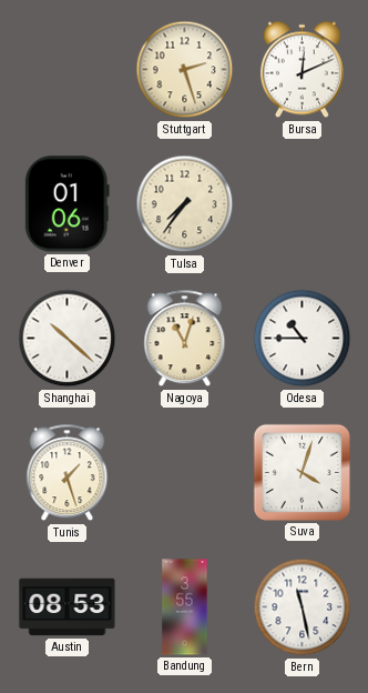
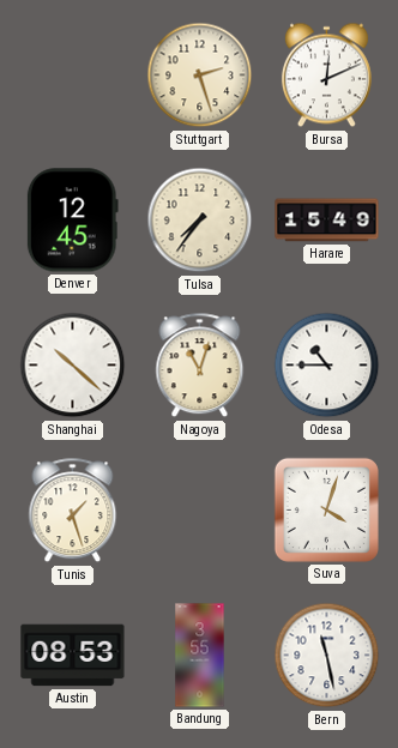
Denver: 01:06 -> 12:45 (72, 221)
Harare: none -> 15:49 (327, 221)
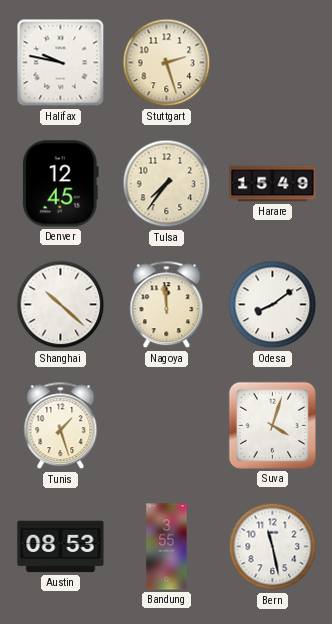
Halifax: none -> 9:47 (61, 63)
Bursa: 12:11 -> none (326, 76)
Nagoya: 11:03 -> 11:59 (167, 305)
Odesa: 10:45 -> 8:09 (273, 305)
